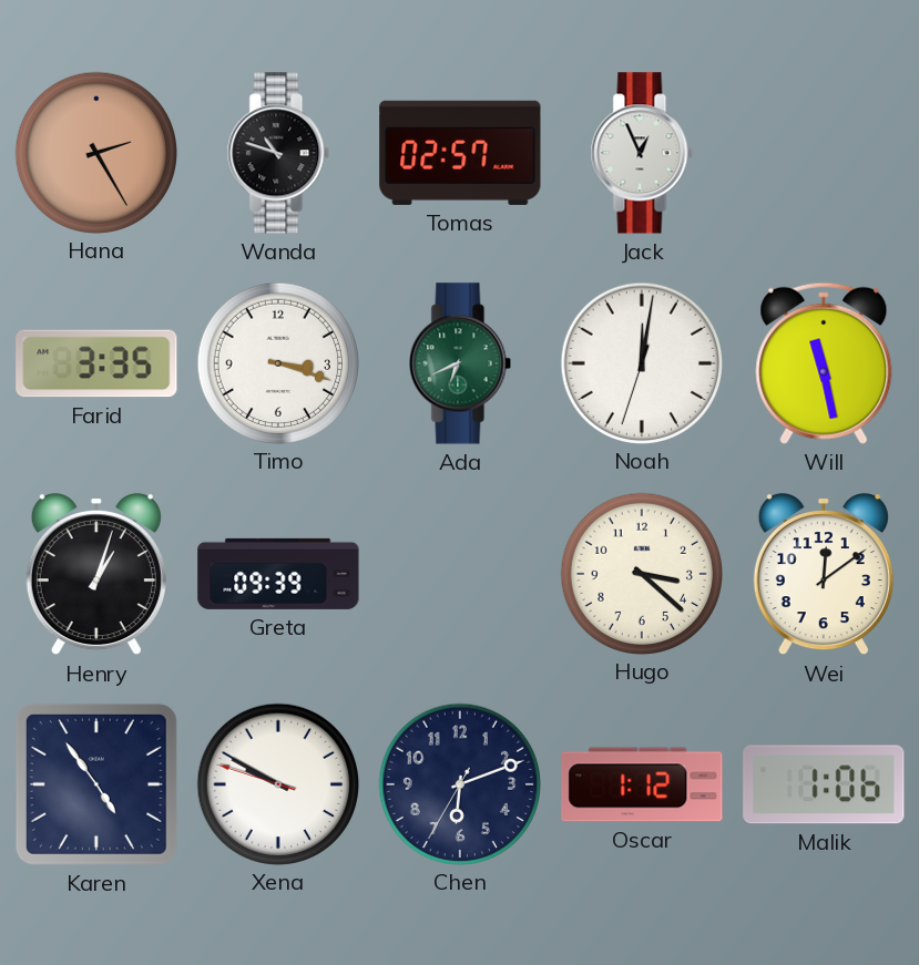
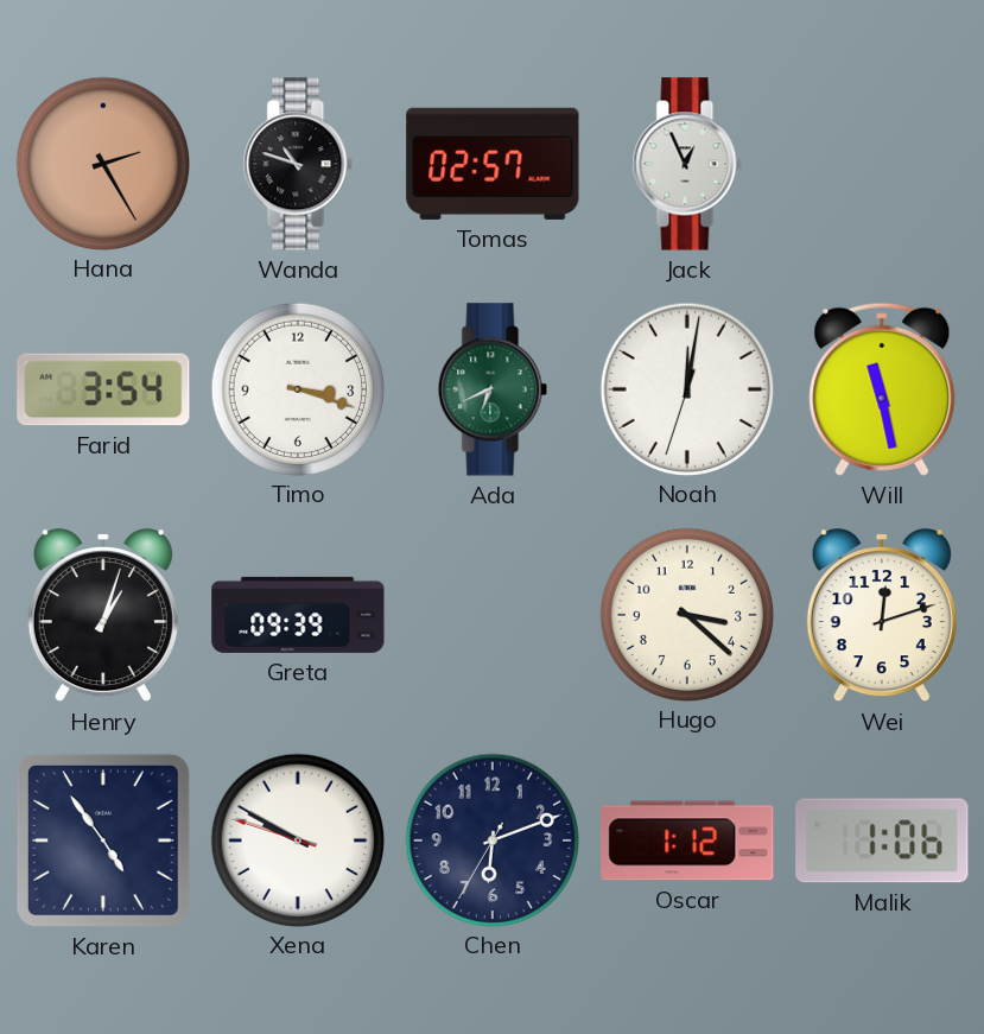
Farid: 3:35 -> 3:54 (103, 389)
Wei: 12:09 -> 12:12 (882, 615)
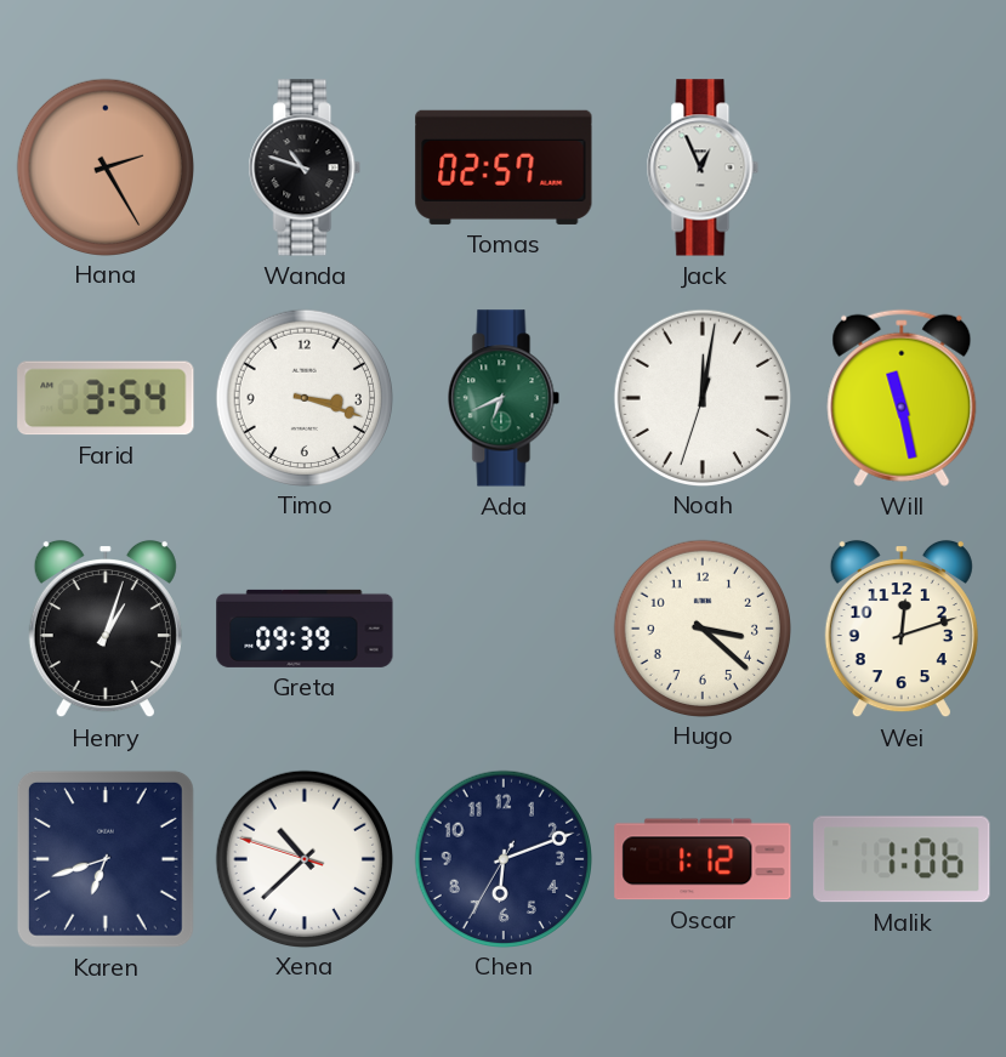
Karen: 4:54 -> 6:42 (106, 859)
Xena: 9:49 -> 10:37 (303, 858)
